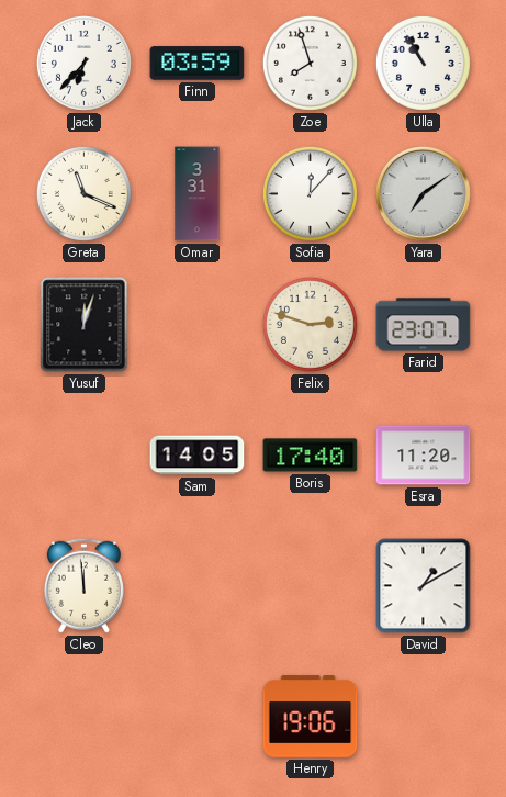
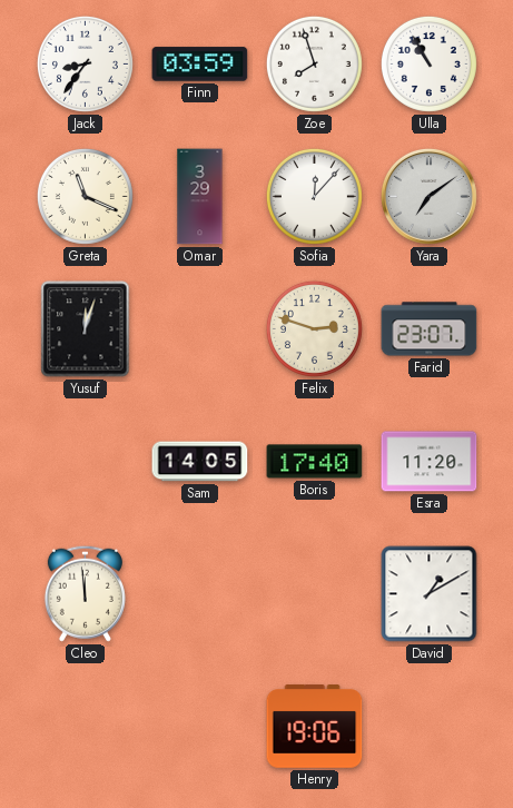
Jack: 6:37 -> 8:36 (85, 63)
Omar: 3:31 -> 3:29 (200, 197)
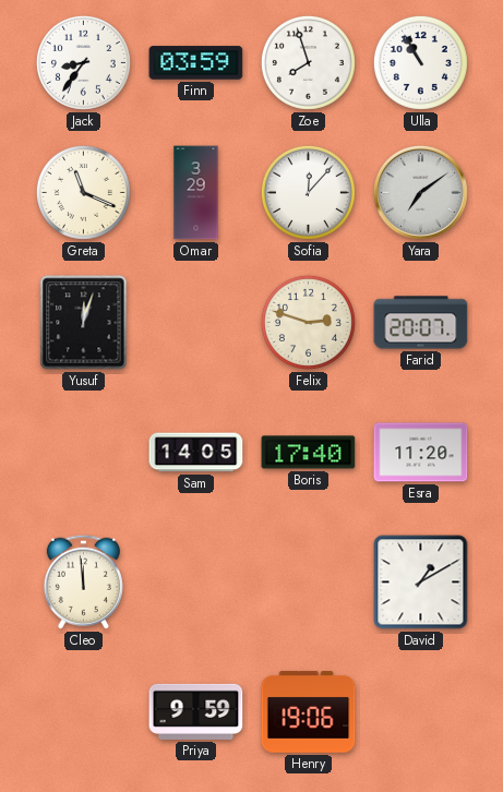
Farid: 23:07 -> 20:07 (421, 323)
Priya: none -> 9:59 (196, 711)
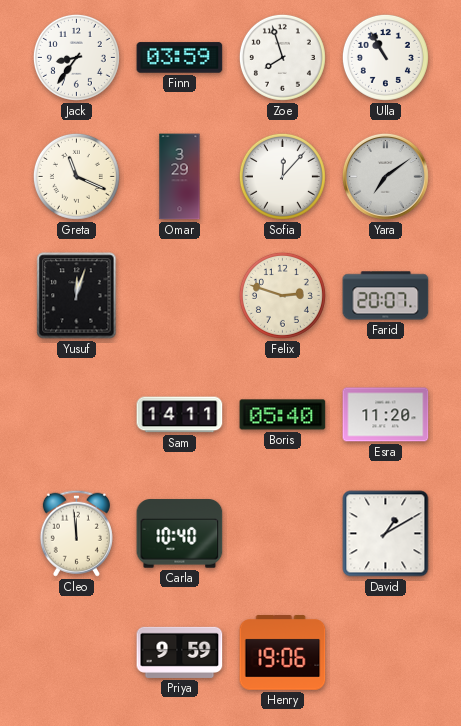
Sam: 14:05 -> 14:11 (180, 415)
Boris: 17:40 -> 05:40 (283, 415)
Carla: none -> 10:40 (180, 534)
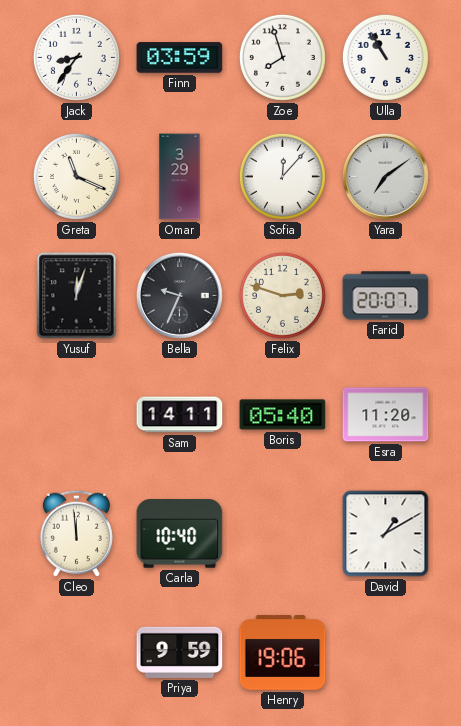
Bella: none -> 9:34 (179, 295)
